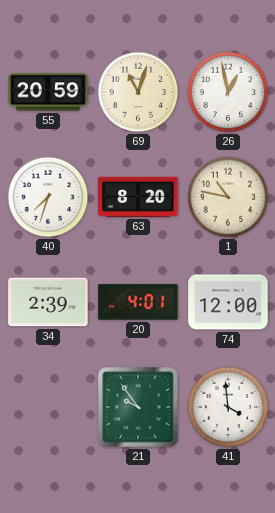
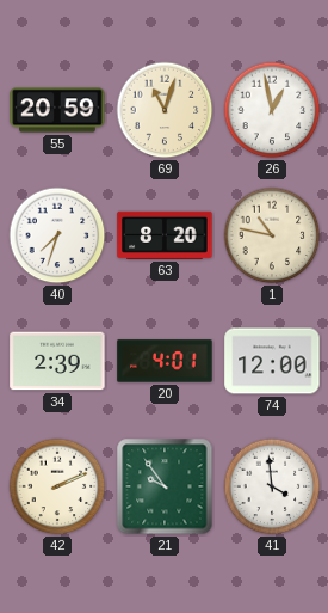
42: none -> 2:11 (57, 486)
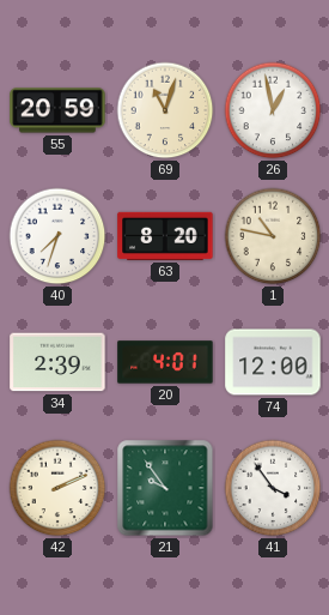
41: 3:59 -> 3:54 (273, 488)
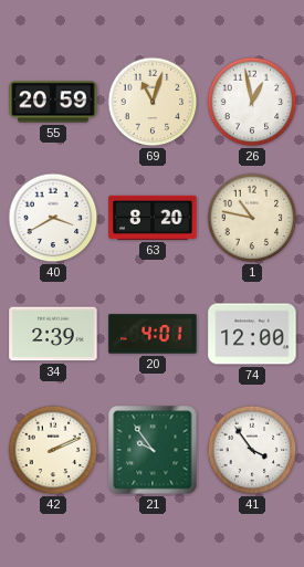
40: 7:33 -> 3:40 (53, 218)
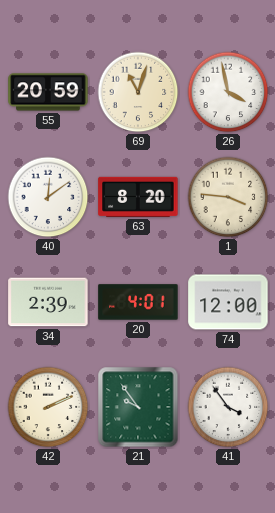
26: 12:58 -> 3:58 (228, 92)
40: 3:40 -> 12:09 (48, 197)
1: 10:47 -> 3:46 (228, 197)
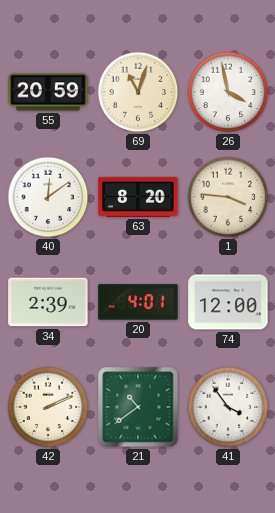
21: 9:54 -> 10:39 (138, 407)
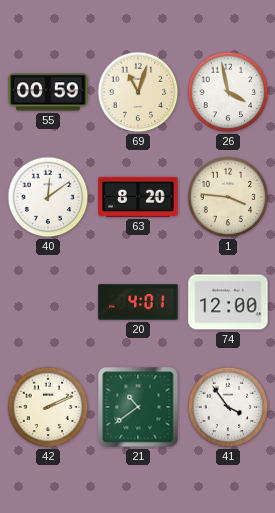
55: 20:59 -> 00:59 (48, 92)
34: 2:39 -> none (48, 302)
